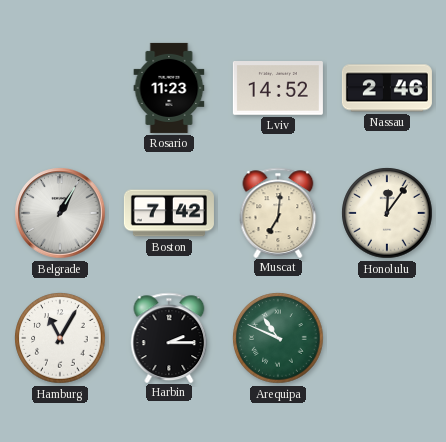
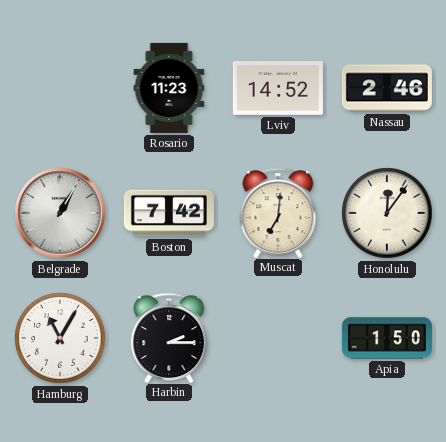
Arequipa: 10:49 -> none (278, 338)
Apia: none -> 1:50 (387, 338)
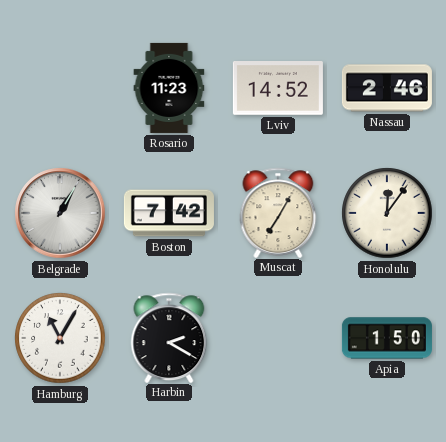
Muscat: 7:01 -> 7:05 (278, 212)
Harbin: 2:15 -> 2:20 (169, 337)
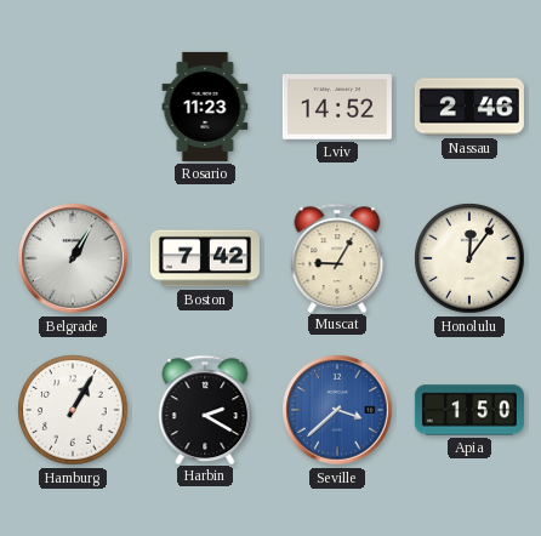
Muscat: 7:05 -> 9:05 (337, 257)
Hamburg: 11:05 -> 1:05 (73, 410)
Seville: none -> 3:38 (337, 410)
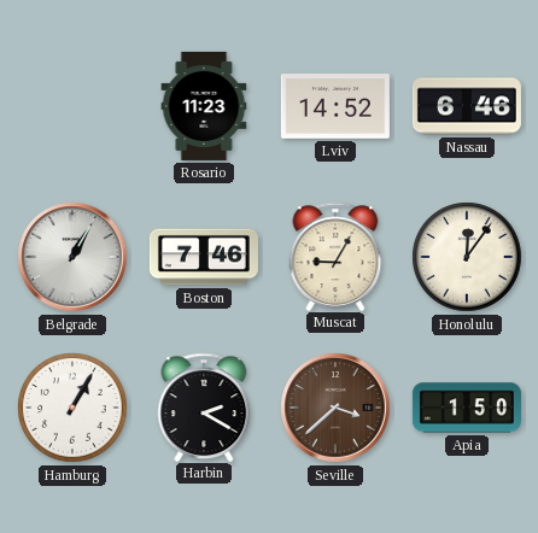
Nassau: 2:46 -> 6:46 (467, 106)
Boston: 7:42 -> 7:46 (204, 257)
Seville dial: blue -> brown (335, 408)
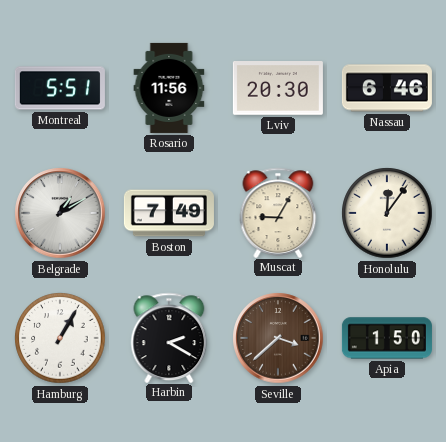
Montreal: none -> 5:51 (60, 88)
Rosario: 11:23 -> 11:56 (169, 88)
Lviv: 14:52 -> 20:30 (278, 89)
Belgrade: 1:05 -> 1:10 (60, 213)
Boston: 7:46 -> 7:49 (169, 213)
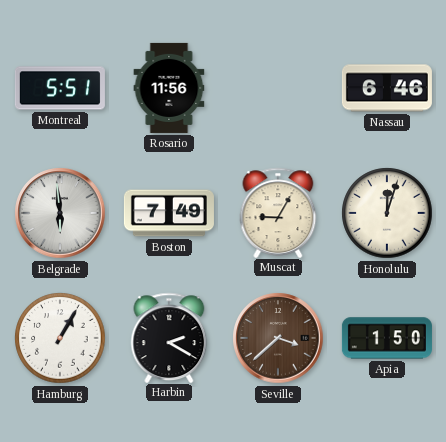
Lviv: 20:30 -> none (278, 89)
Belgrade: 1:10 -> 5:59 (60, 213)
Honolulu: 12:06 -> 12:03 (387, 213)
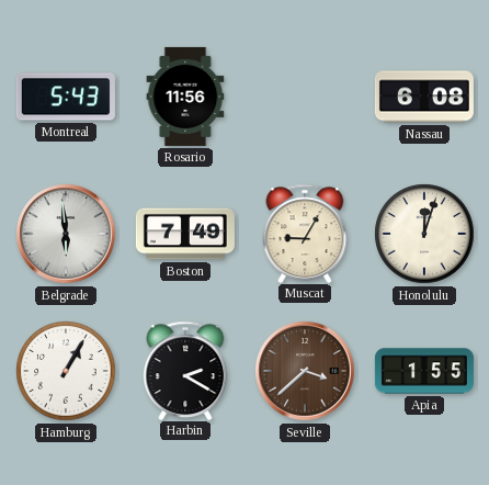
Montreal: 5:51 -> 5:43 (66, 97)
Nassau: 6:46 -> 6:08 (424, 97)
Apia: 1:50 -> 1:55 (424, 371)
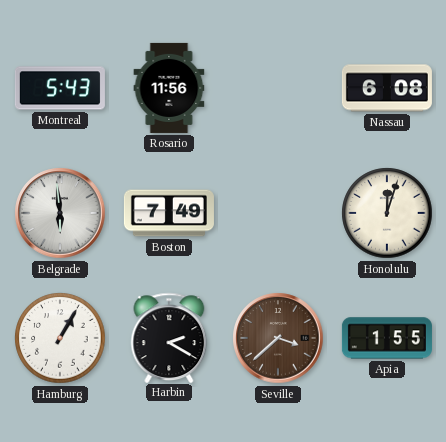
Muscat: 9:05 -> none (305, 233)
